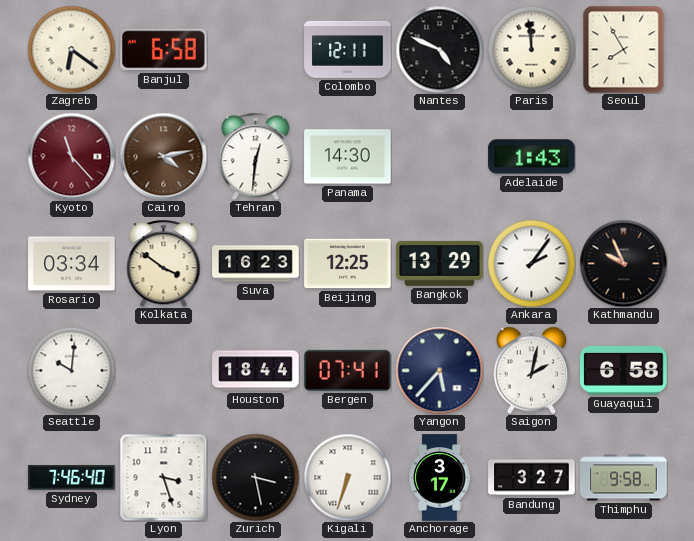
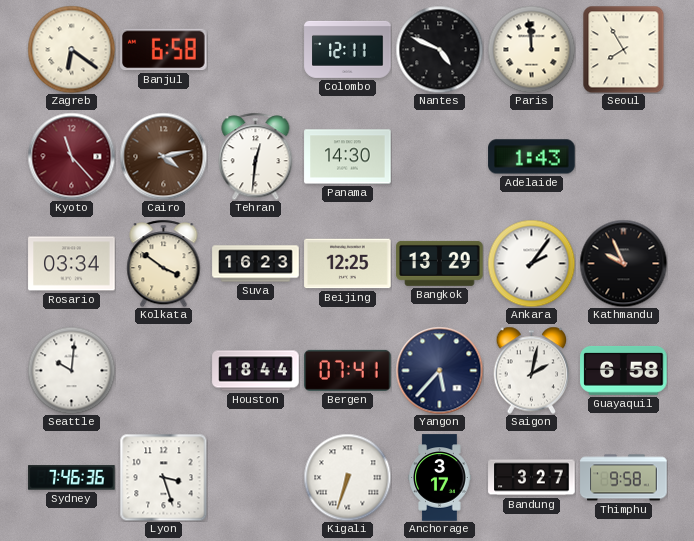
Sydney: 7:46:40 -> 7:46:36 (72, 478)
Zurich: 3:28 -> none (255, 477)
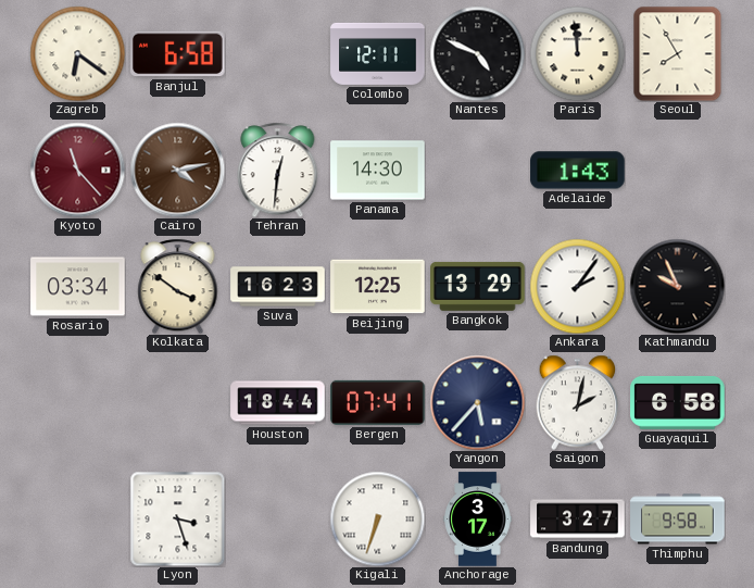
Seattle: 10:01 -> none (71, 370)
Sydney: 7:46 -> none (72, 478)
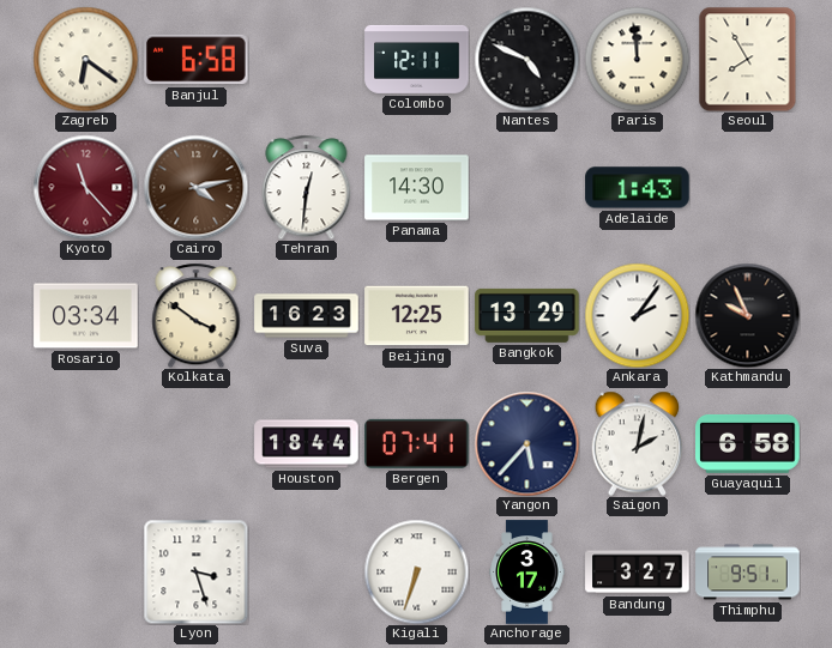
Thimphu: 9:58 -> 9:51 (748, 573)
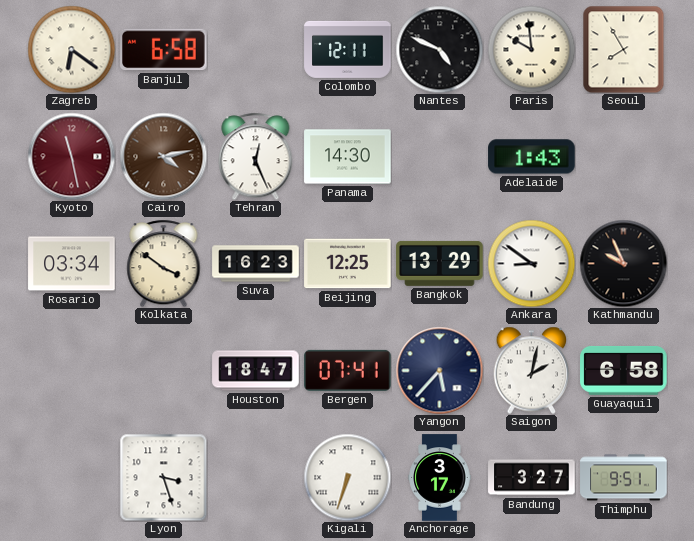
Paris: 11:59 -> 9:59 (531, 49)
Kyoto: 11:23 -> 11:28 (71, 156)
Tehran: 12:31 -> 12:26 (256, 156)
Ankara: 2:06 -> 8:51 (531, 263)
Houston: 18:44 -> 18:47 (256, 371)
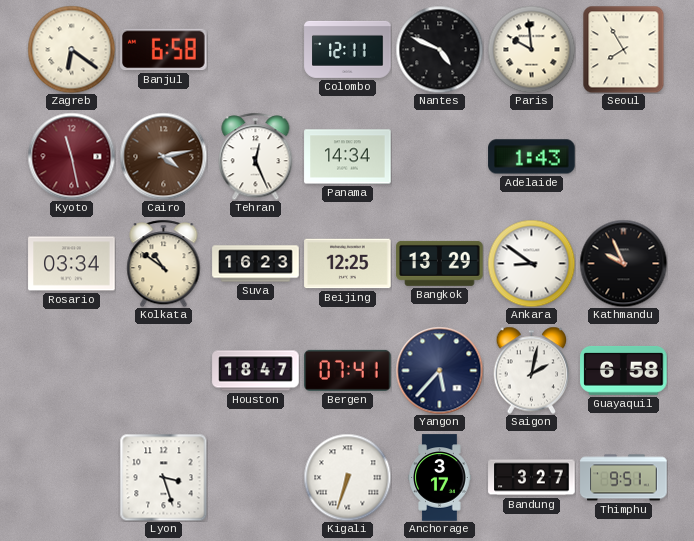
Panama: 14:30 -> 14:34 (348, 157)
Kolkata: 3:51 -> 10:51 (164, 263)
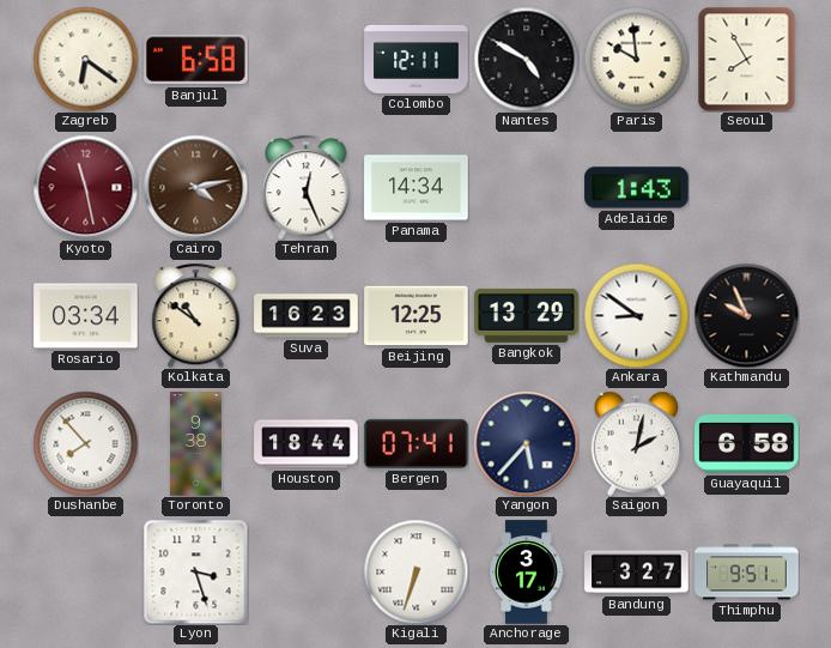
Nantes: 4:49 -> 4:50 (526, 59)
Dushanbe: none -> 7:53 (85, 443)
Toronto: none -> 9:38 (195, 444)
Houston: 18:47 -> 18:44 (307, 444)
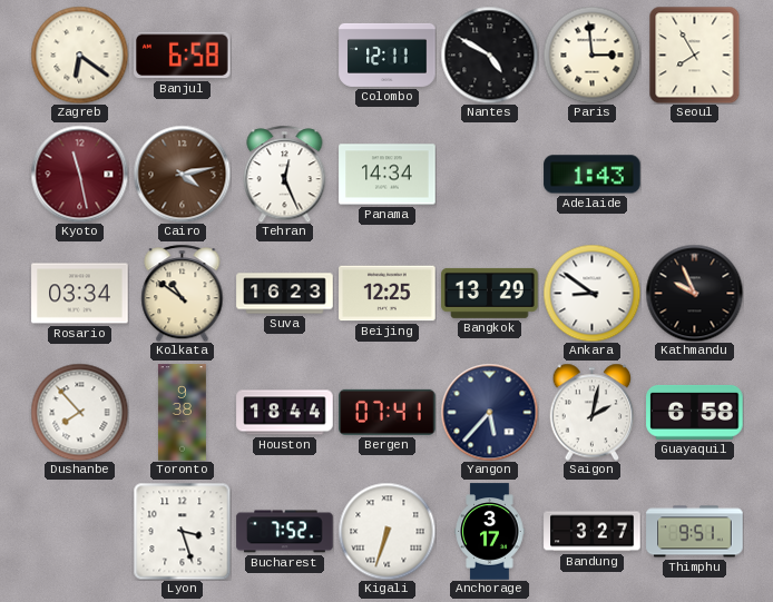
Paris: 9:59 -> 2:59 (591, 55)
Bucharest: none -> 7:52 (285, 532)
